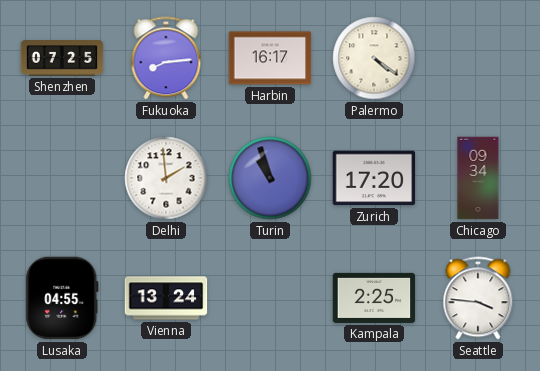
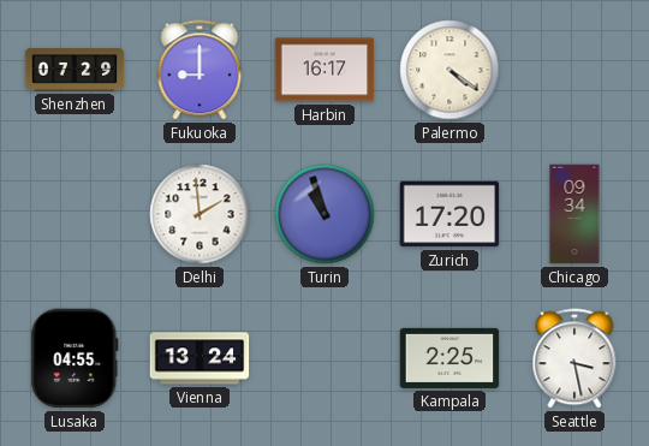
Shenzhen: 07:25 -> 07:29 (75, 70)
Fukuoka: 8:14 -> 9:00 (200, 70)
Seattle: 3:46 -> 3:28 (574, 358)
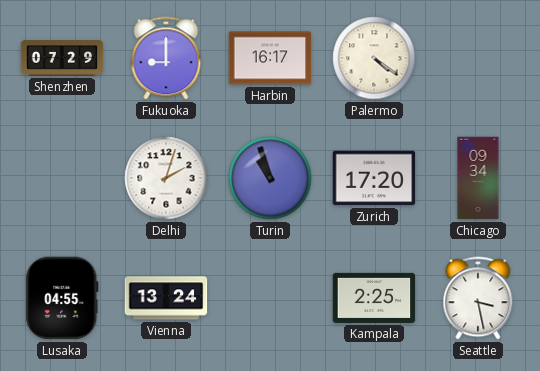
Delhi: 1:59 -> 2:03 (166, 178)
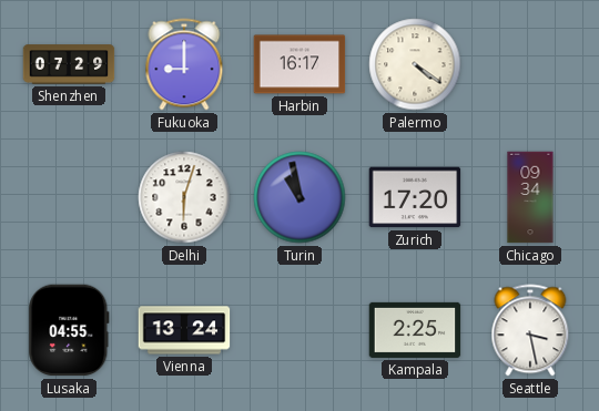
Delhi: 2:03 -> 6:03 (184, 197)
Turin: 10:57 -> 10:58 (299, 197)
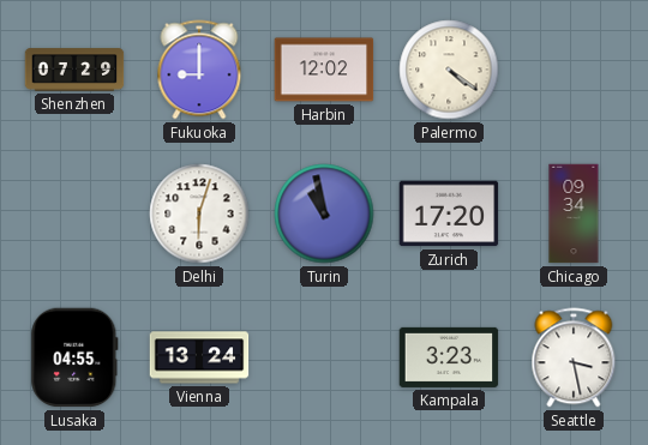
Harbin: 16:17 -> 12:02 (324, 70)
Kampala: 2:25 -> 3:23 (449, 357)
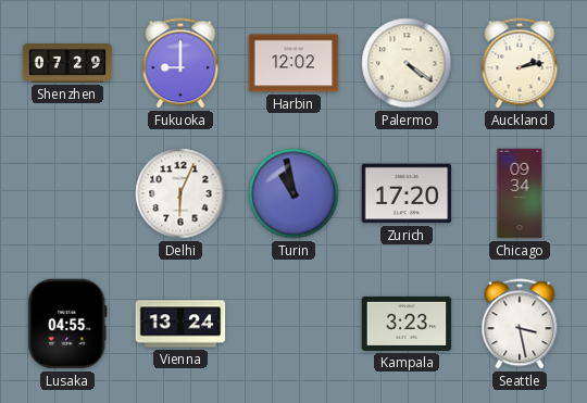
Auckland: none -> 2:13 (520, 63)
Delhi: 6:03 -> 6:04 (180, 193)
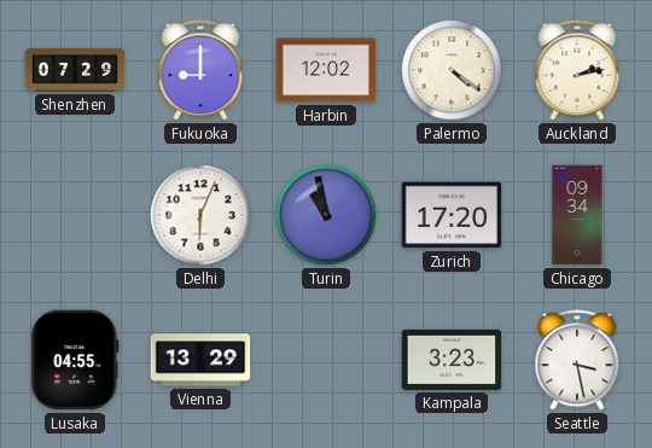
Vienna: 13:24 -> 13:29 (200, 360)
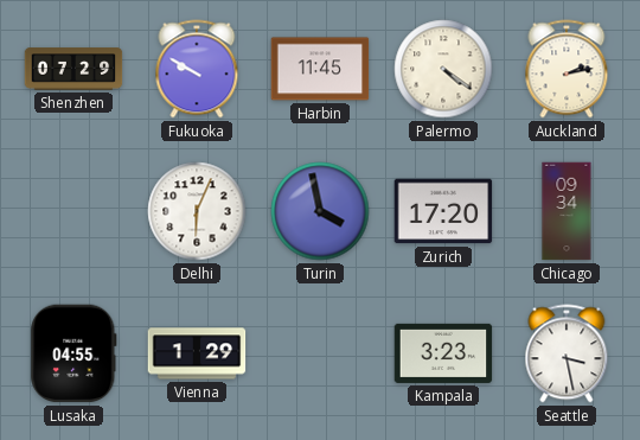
Fukuoka: 9:00 -> 9:50 (197, 69)
Harbin: 12:02 -> 11:45 (320, 69)
Turin: 10:58 -> 3:58 (320, 211)
Vienna: 13:29 -> 1:29 (197, 353)
